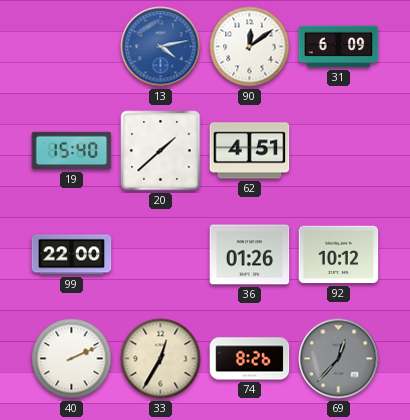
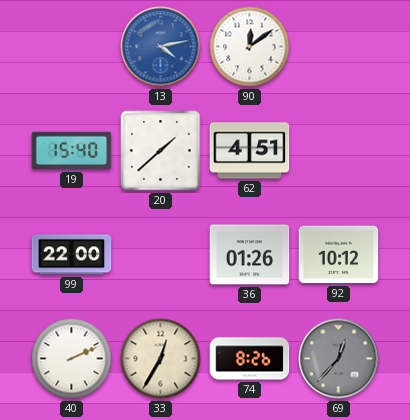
31: 6:09 -> none (339, 47)
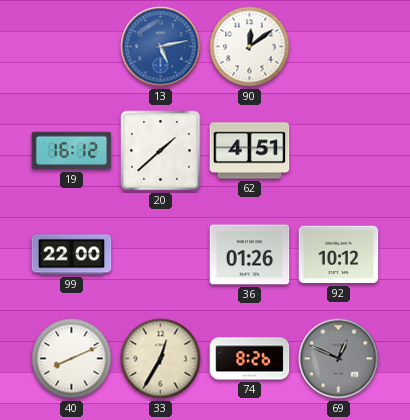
13: 4:13 -> 5:13 (161, 47)
19: 15:40 -> 16:12 (72, 151)
40: 2:11 -> 8:11 (72, 359)
69: 12:37 -> 12:49 (339, 359)
